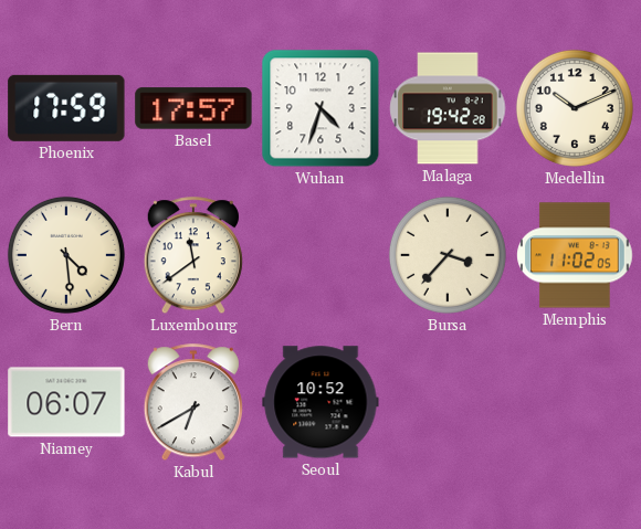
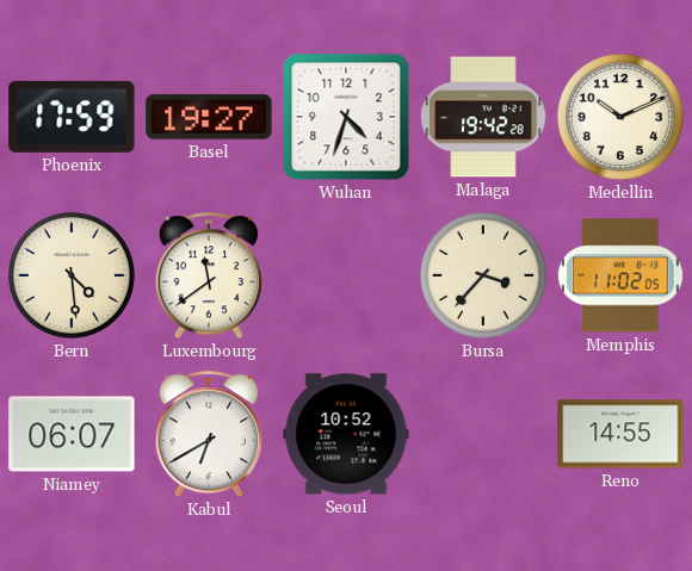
Basel: 17:57 -> 19:27 (209, 117)
Reno: none -> 14:55 (620, 434)
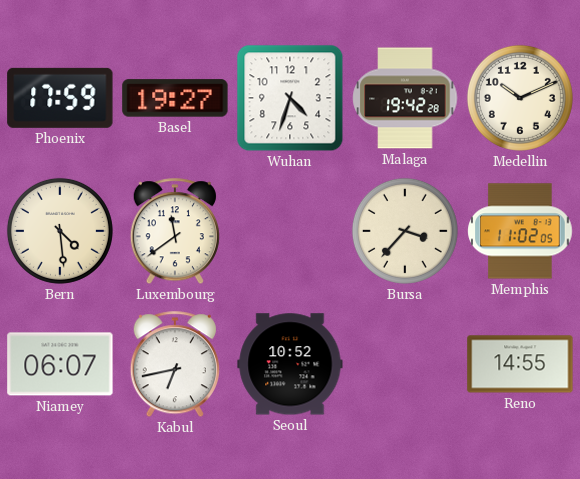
Kabul: 6:40 -> 6:43 (175, 365)
